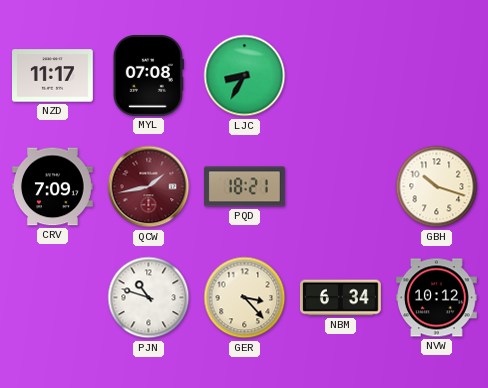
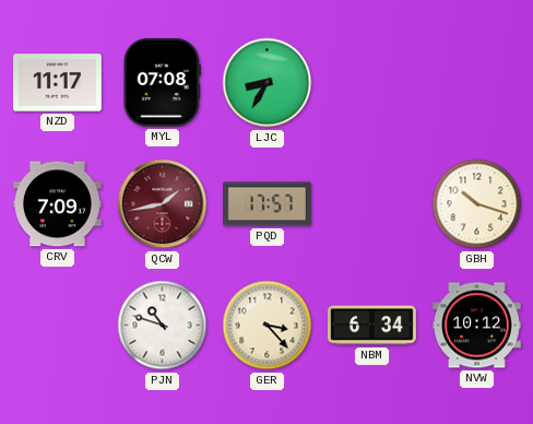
PQD: 18:21 -> 17:57 (268, 204)
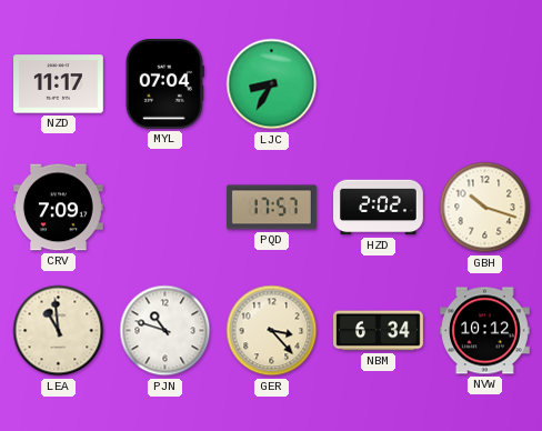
MYL: 07:08 -> 07:04 (164, 84)
QCW: 1:43 -> none (163, 204)
HZD: none -> 2:02 (379, 208)
LEA: none -> 10:59 (59, 331)
